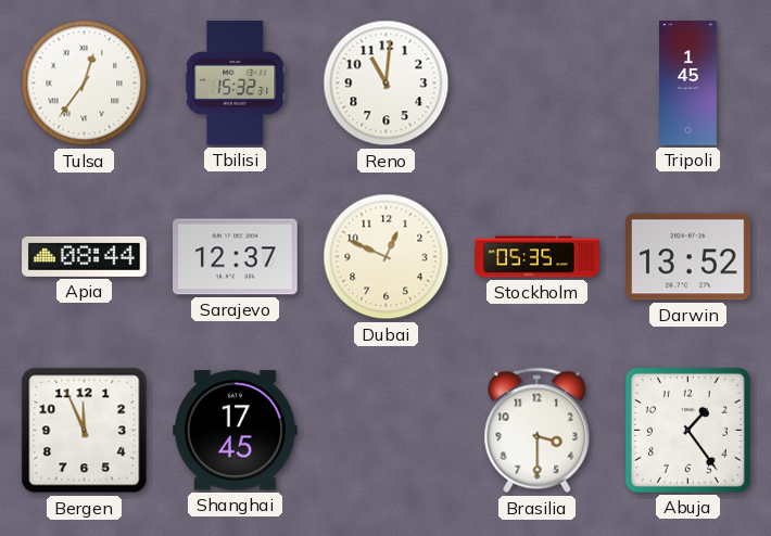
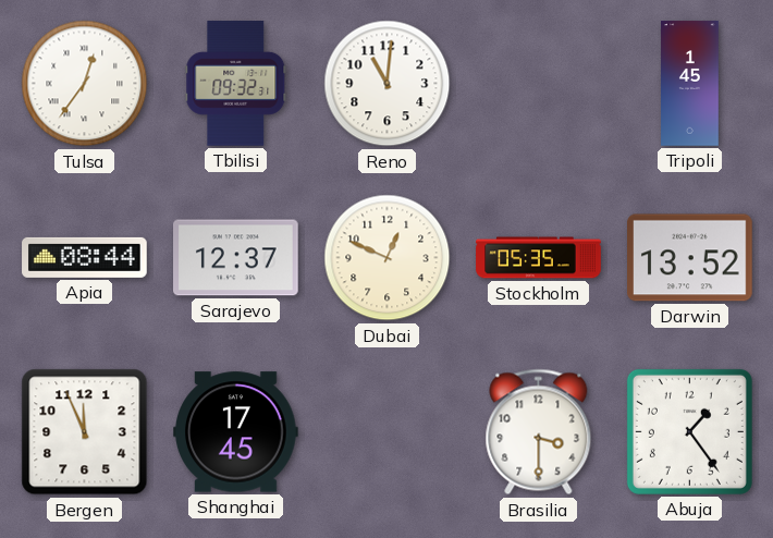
Tbilisi: 15:32 -> 09:32 (236, 84)
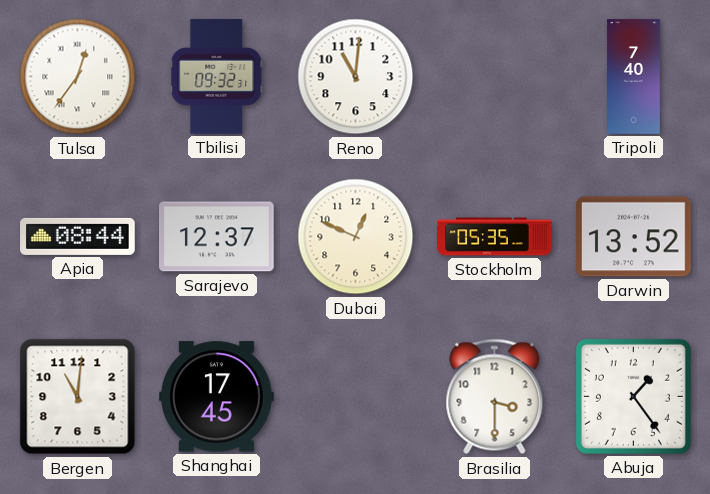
Tripoli: 1:45 -> 7:40 (634, 77)
Bergen: 11:56 -> 11:01 (78, 397)
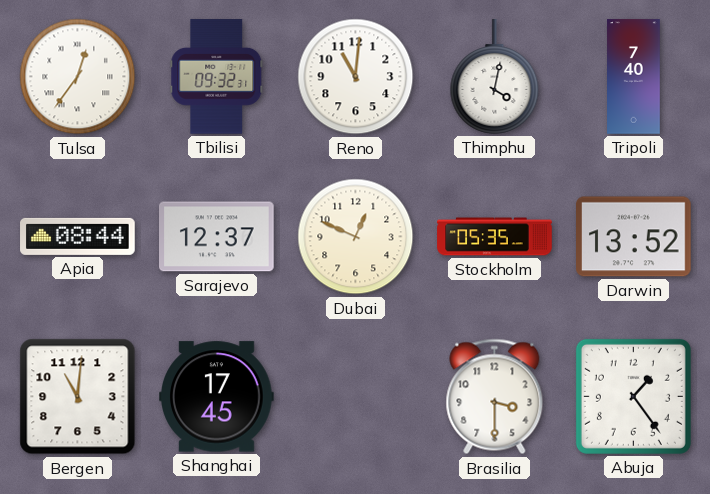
Thimphu: none -> 4:02 (495, 77)
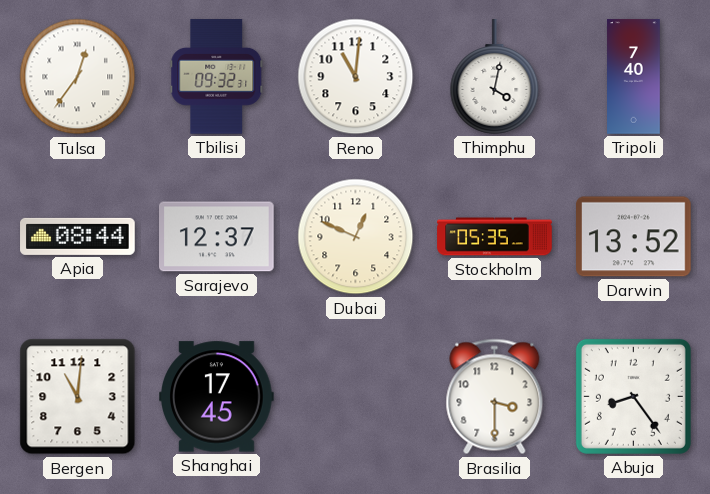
Abuja: 1:24 -> 8:24 (633, 396)
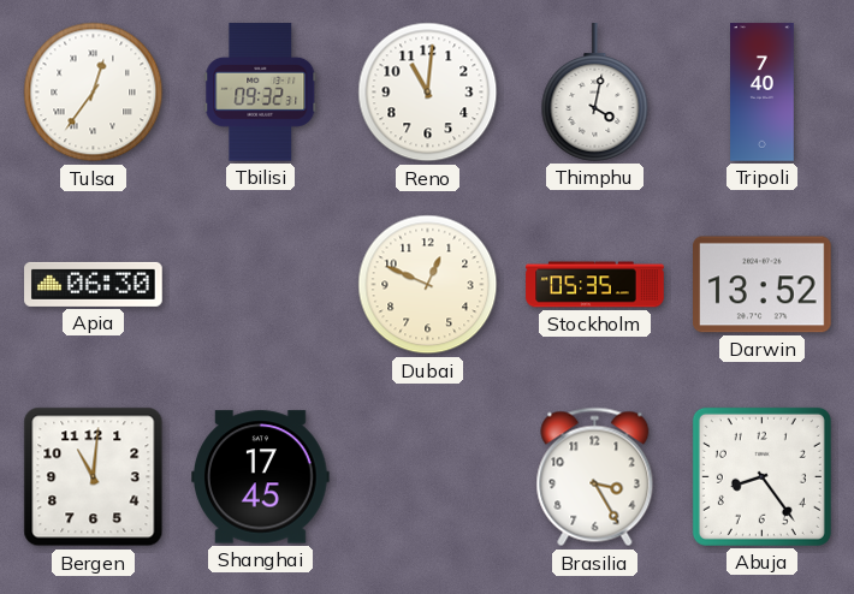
Apia: 08:44 -> 06:30 (94, 284)
Sarajevo: 12:37 -> none (217, 237)
Brasilia: 3:30 -> 3:25 (595, 477)
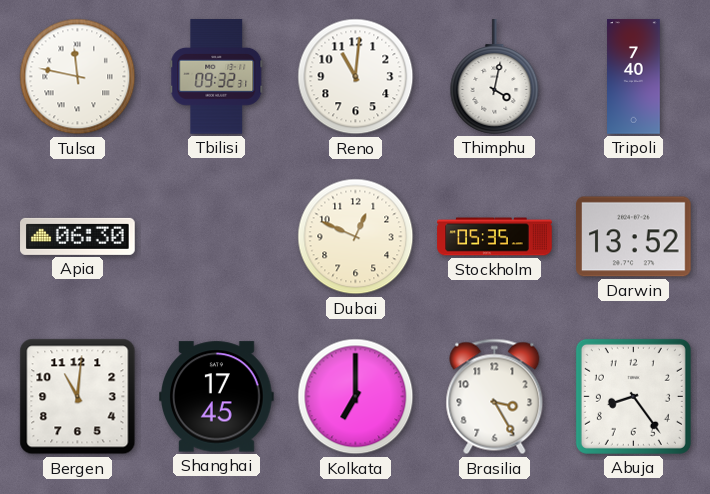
Tulsa: 12:36 -> 11:47 (78, 77)
Kolkata: none -> 7:00 (356, 397)
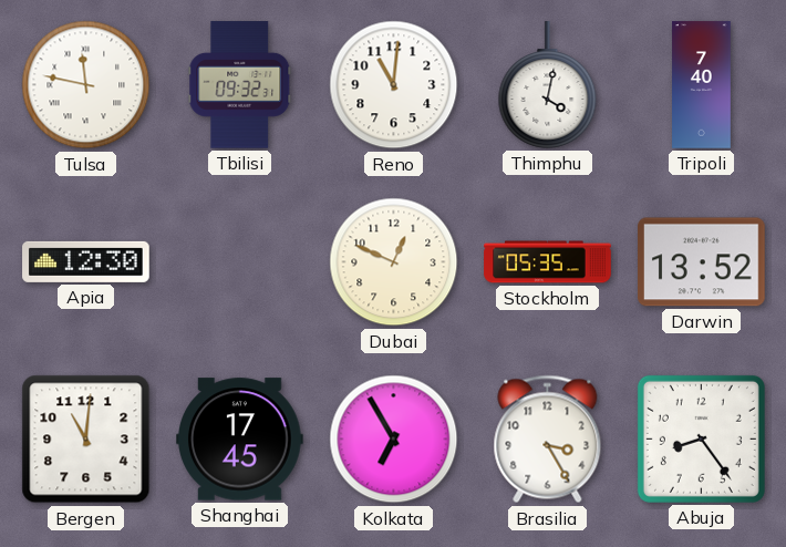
Apia: 06:30 -> 12:30 (86, 261)
Kolkata: 7:00 -> 6:55 (394, 440)
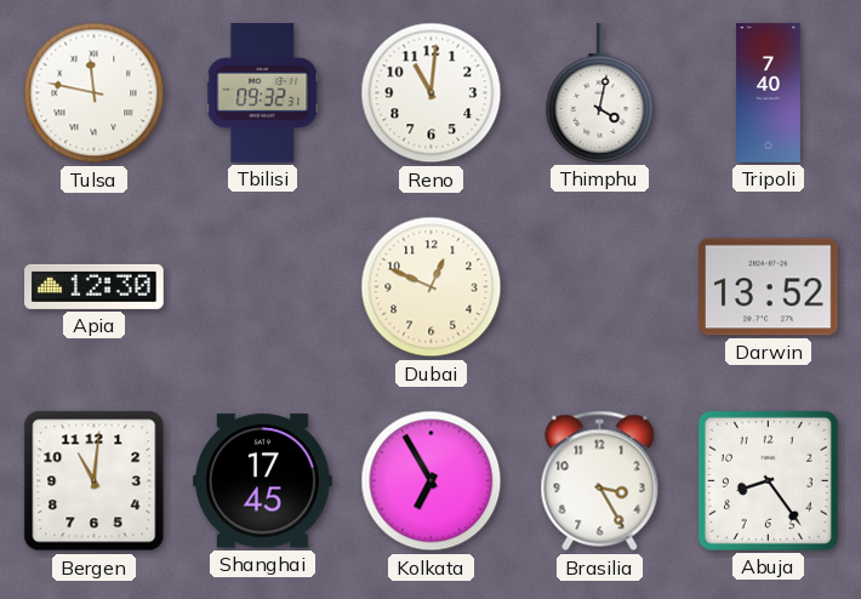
Stockholm: 05:35 -> none (548, 262)
